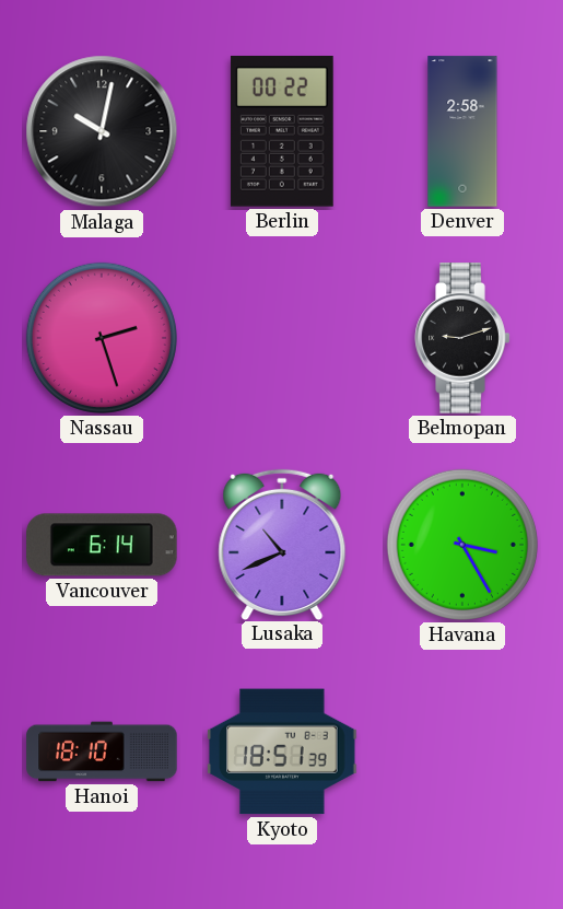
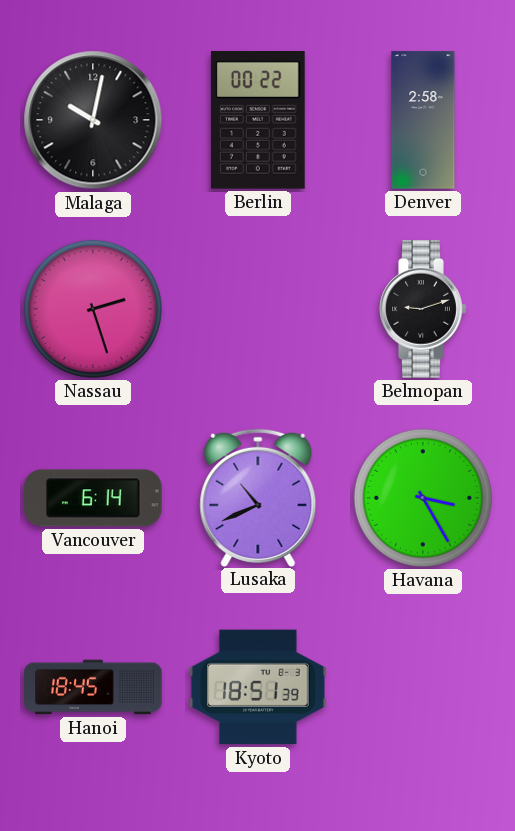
Hanoi: 18:10 -> 18:45 (93, 687)
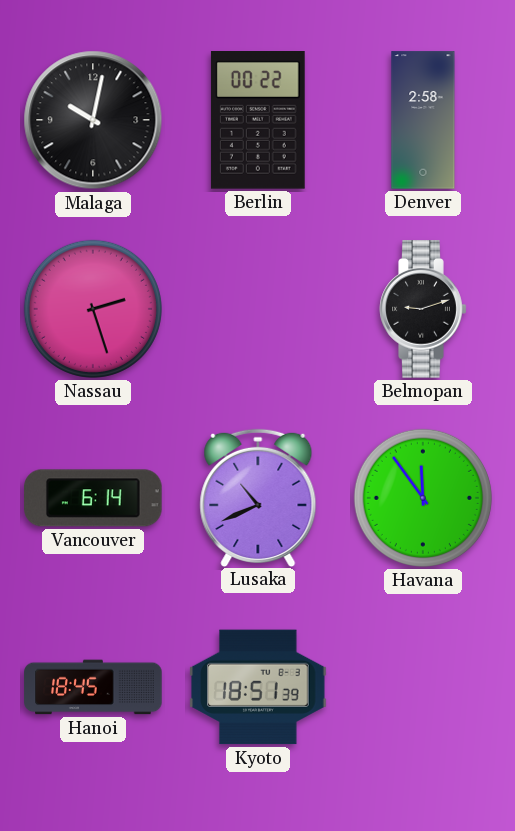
Havana: 3:25 -> 11:54 (423, 498)
